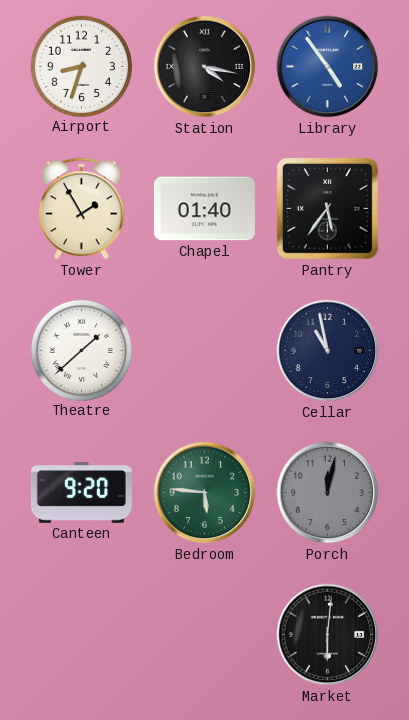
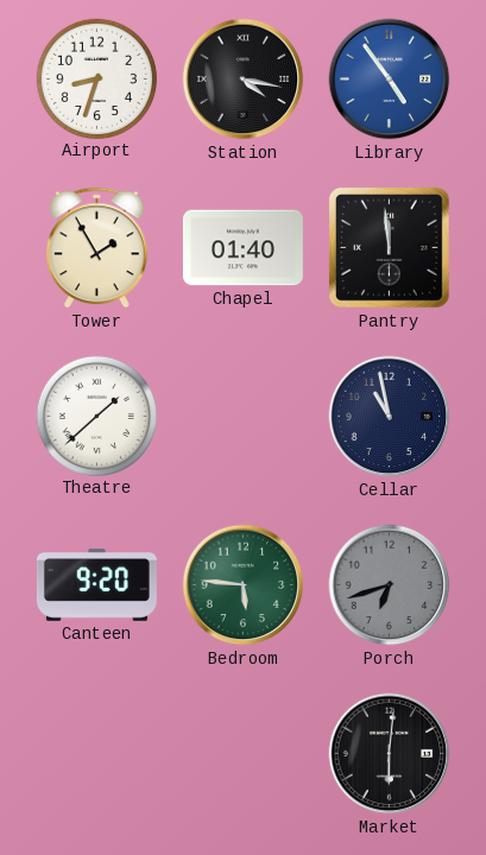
Pantry: 5:36 -> 11:59 (389, 247)
Porch: 12:02 -> 6:42 (390, 585)
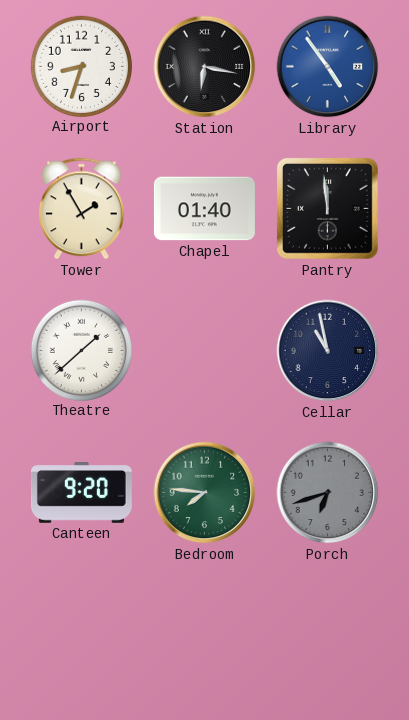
Station: 4:17 -> 6:17 (205, 67)
Bedroom: 5:46 -> 7:46 (205, 493)
Market: 6:01 -> none (390, 754)
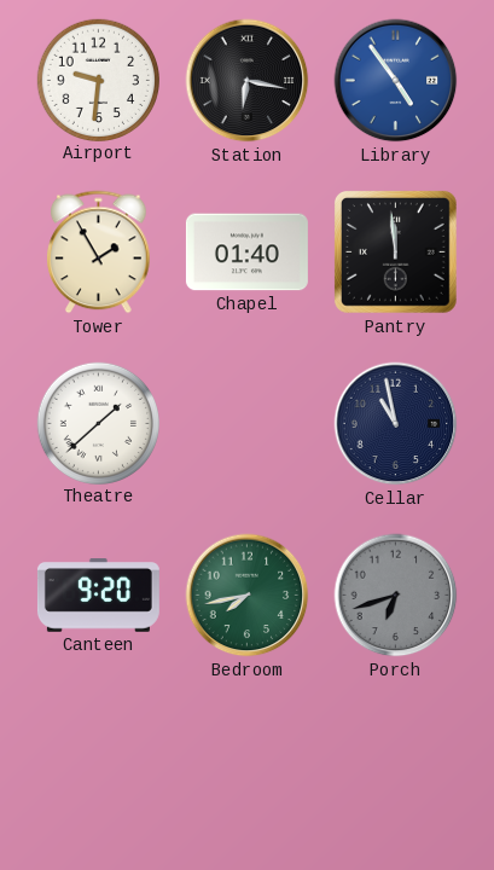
Airport: 8:33 -> 9:31 (98, 80)
Bedroom: 7:46 -> 7:43 (248, 596)
